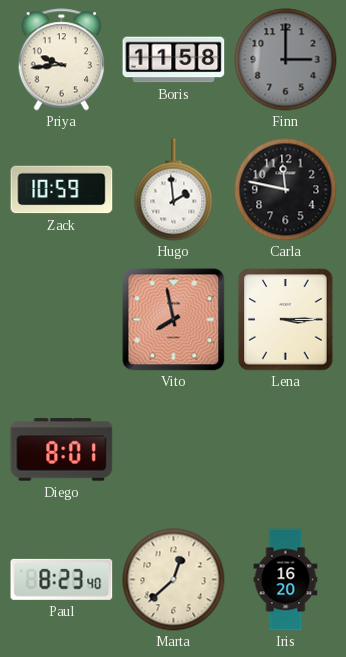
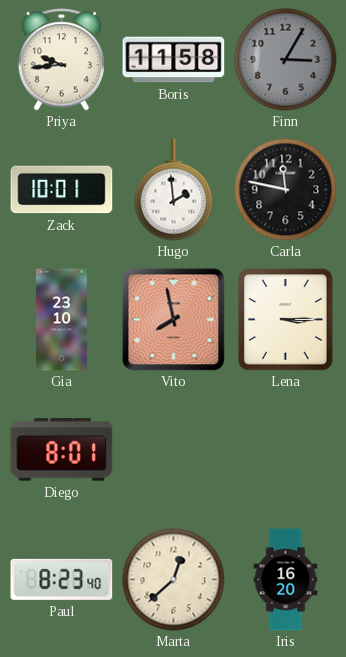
Finn: 3:00 -> 3:05 (286, 60)
Zack: 10:59 -> 10:01 (62, 190)
Gia: none -> 23:10 (61, 320)
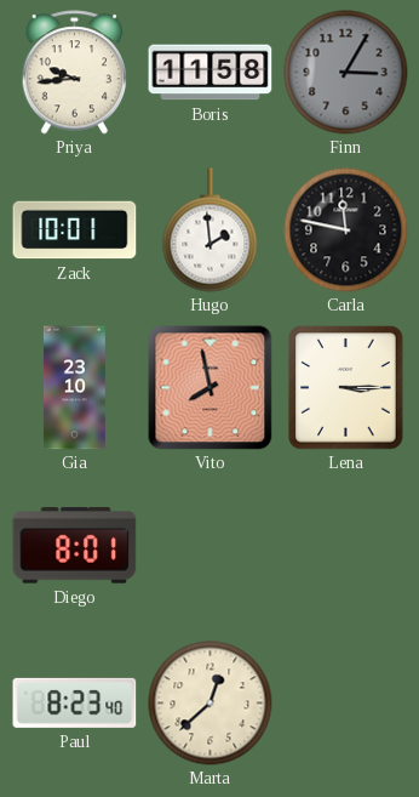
Iris: 16:20 -> none (286, 580)
